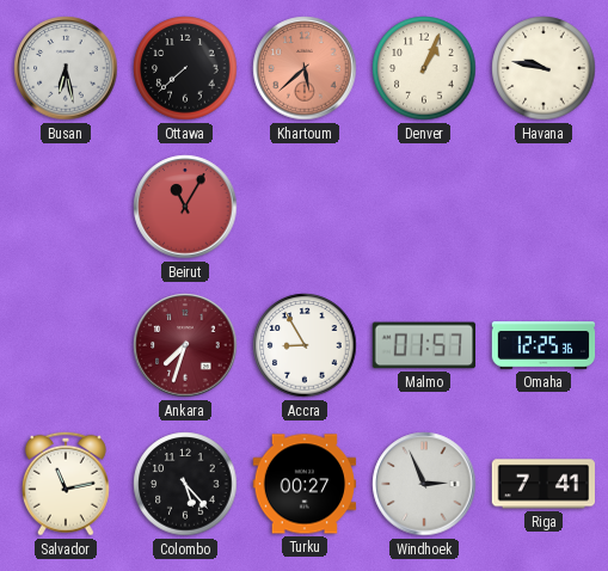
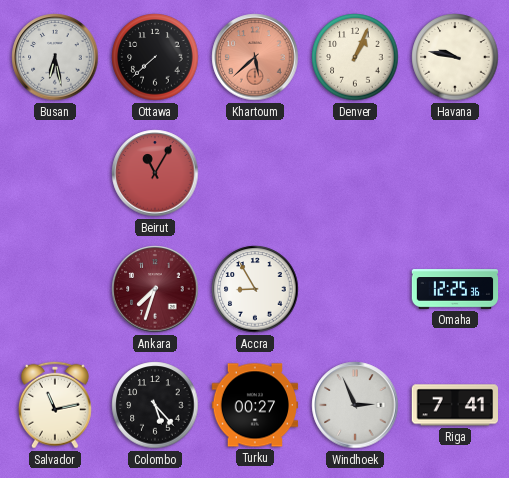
Malmo: 01:57 -> none (424, 345)
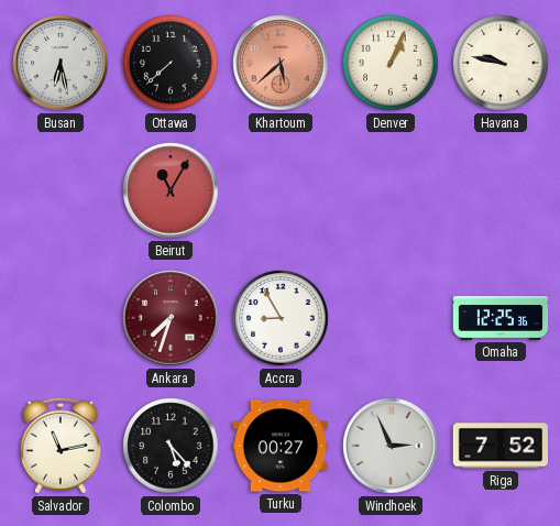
Riga: 7:41 -> 7:52 (499, 446)
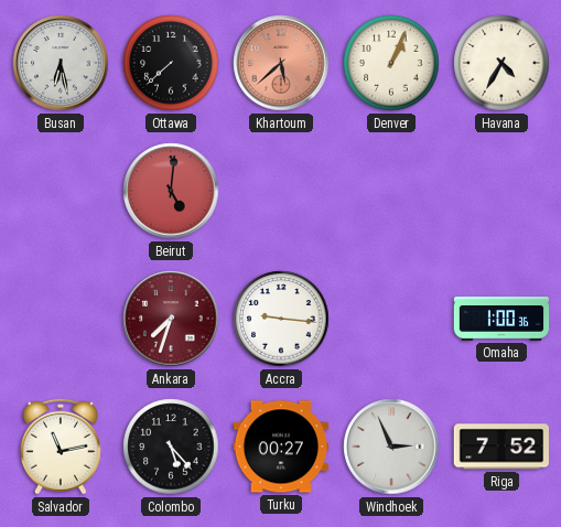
Havana: 9:47 -> 4:35 (501, 63)
Beirut: 11:05 -> 5:01 (171, 191)
Accra: 8:55 -> 9:16 (281, 319)
Omaha: 12:25 -> 1:00 (501, 319)
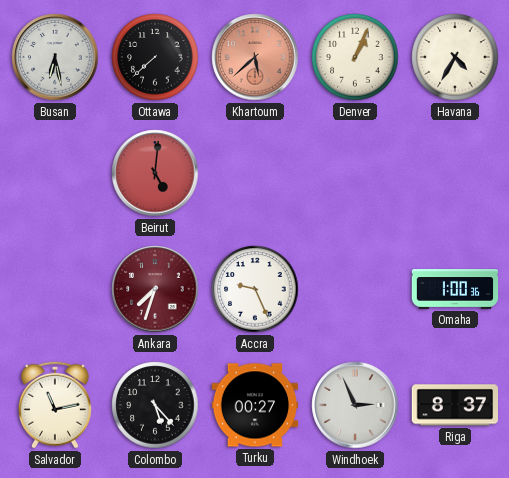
Accra: 9:16 -> 9:26 (255, 289)
Riga: 7:52 -> 8:37 (454, 405)
